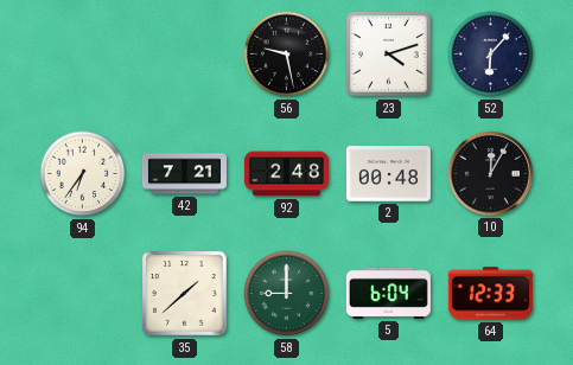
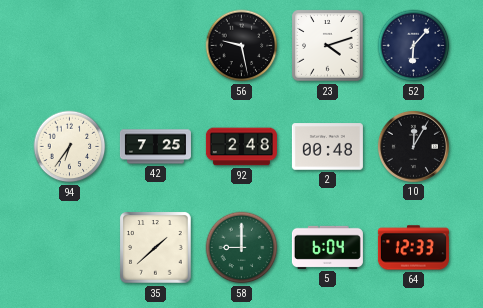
42: 7:21 -> 7:25 (155, 147)
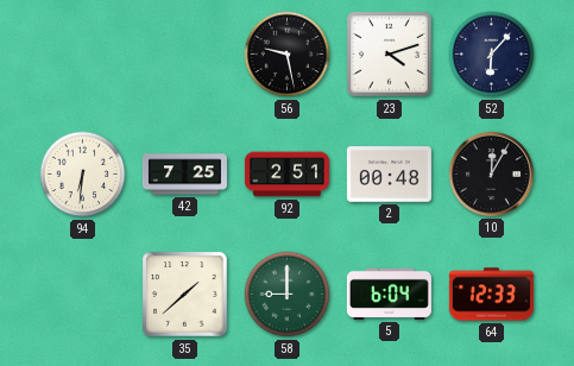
94: 6:36 -> 6:31 (83, 175)
92: 2:48 -> 2:51 (286, 175)
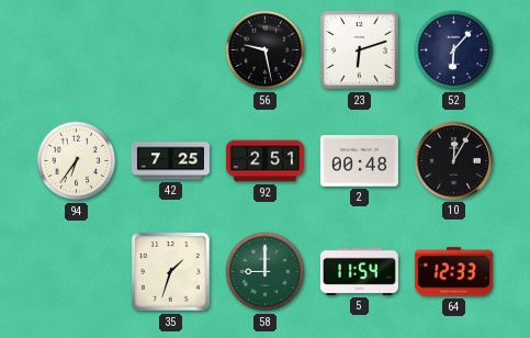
23: 4:12 -> 6:12 (360, 50)
94: 6:31 -> 6:36 (77, 161)
35: 1:38 -> 1:33 (171, 272)
5: 6:04 -> 11:54 (359, 271)
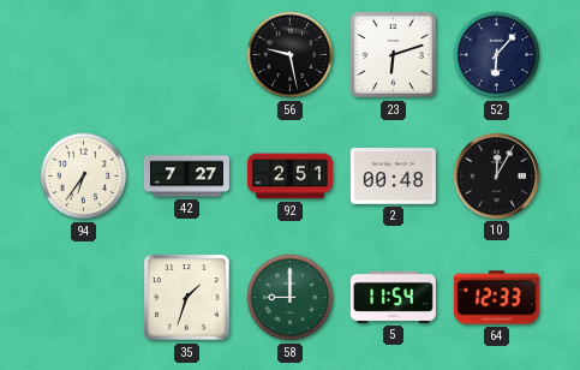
42: 7:25 -> 7:27 (186, 177)
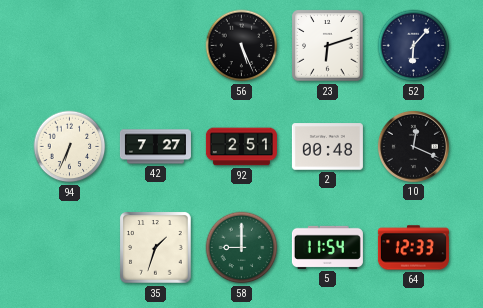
56: 9:28 -> 5:26 (242, 46)
94: 6:36 -> 6:34 (70, 147)
10: 12:05 -> 12:19 (413, 146)
